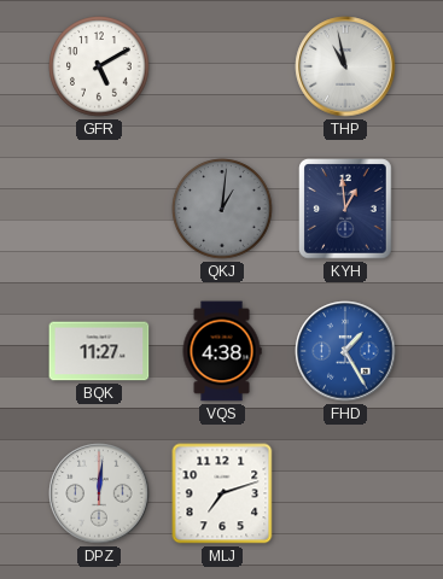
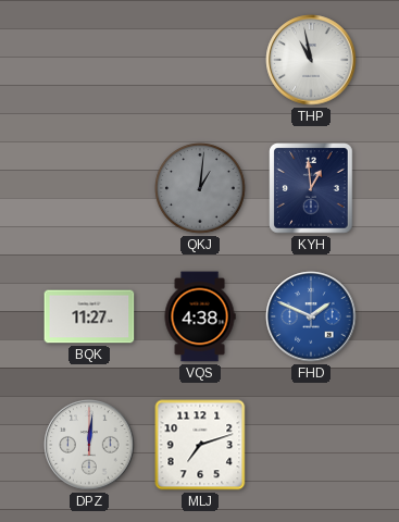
GFR: 5:10 -> none (99, 66)
FHD: 1:25 -> 1:49 (311, 316)
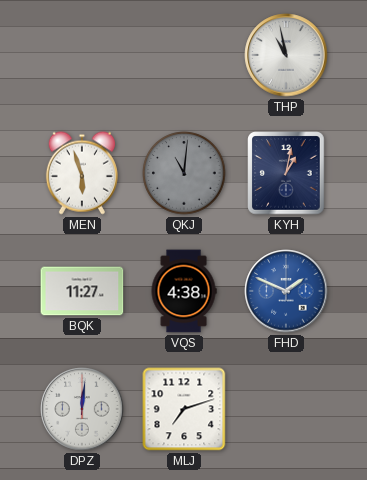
MEN: none -> 5:57 (82, 173)
QKJ: 1:01 -> 11:01 (184, 173)
KYH: 12:59 -> 1:02 (286, 173)
